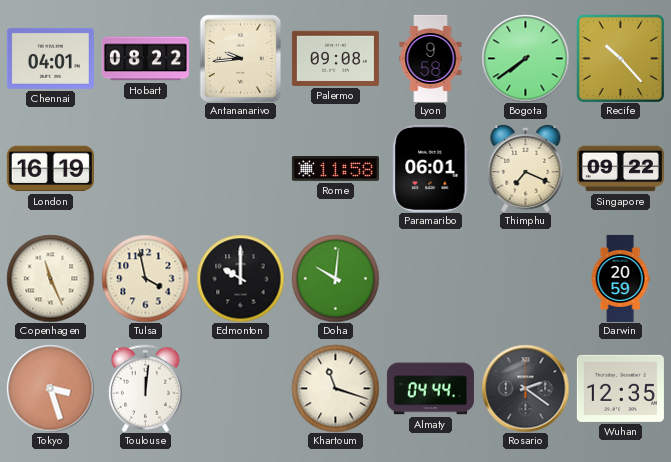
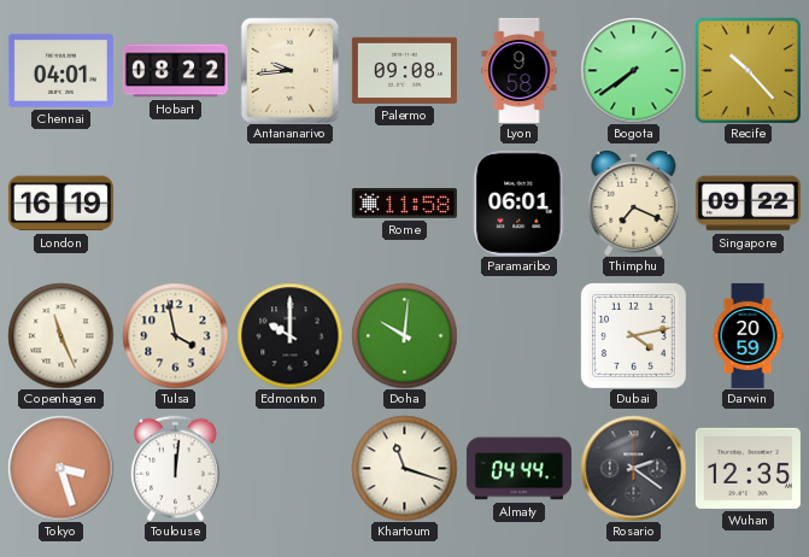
Dubai: none -> 4:13 (633, 335)
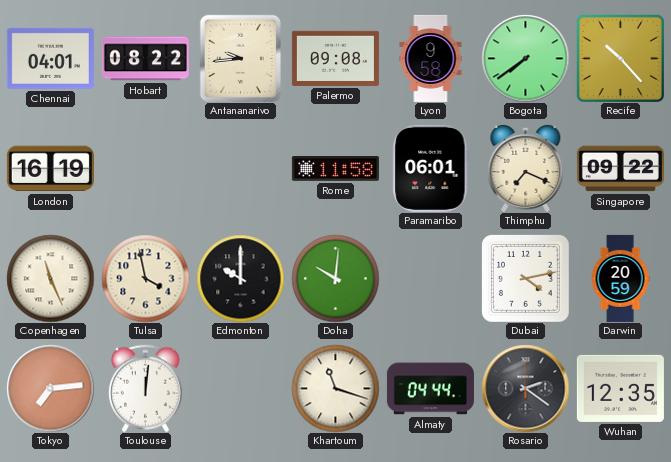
Tokyo: 3:27 -> 7:14 (50, 388)
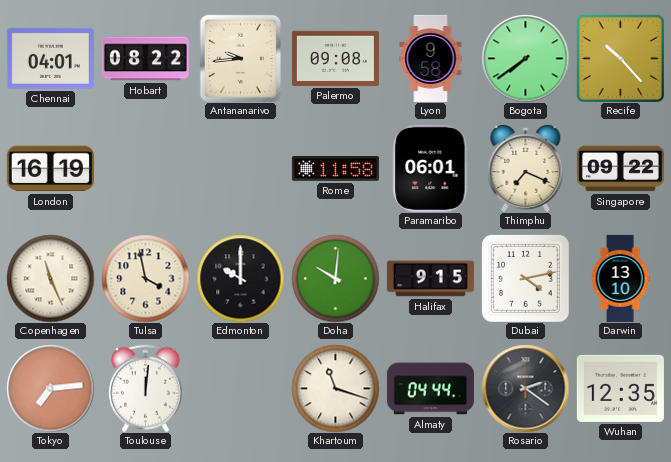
Halifax: none -> 9:15 (430, 279)
Darwin: 20:59 -> 13:10 (620, 278)
